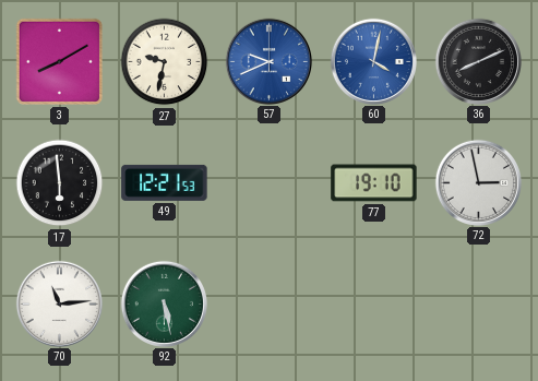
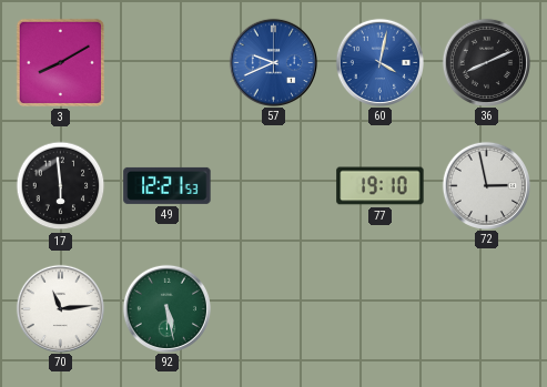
27: 9:32 -> none (165, 62)
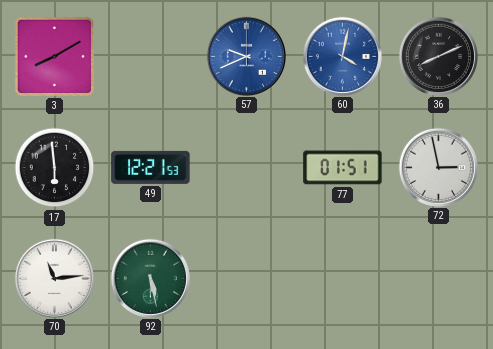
77: 19:10 -> 01:51 (343, 168)
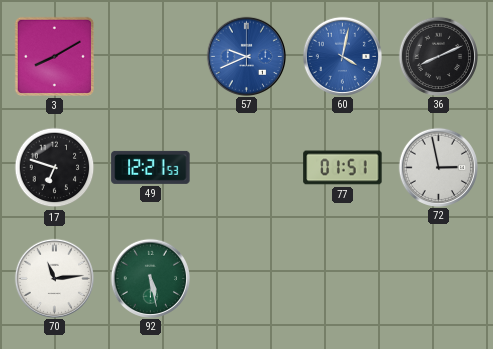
17: 5:59 -> 6:48 (55, 168)
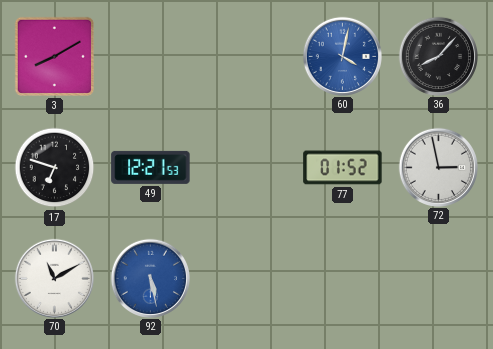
57: 9:41 -> none (246, 56)
36: 8:11 -> 8:07 (438, 56)
77: 01:51 -> 01:52 (343, 168)
70: 11:14 -> 11:10 (54, 278)
92 dial: green -> blue (150, 278)
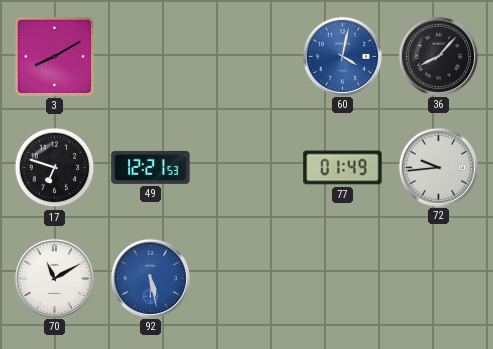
77: 01:52 -> 01:49 (343, 168)
72: 2:58 -> 9:44 (438, 167)
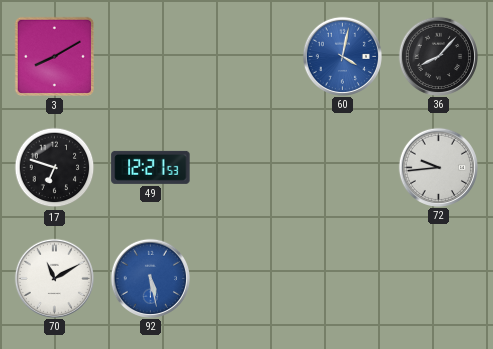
77: 01:49 -> none (343, 168)
